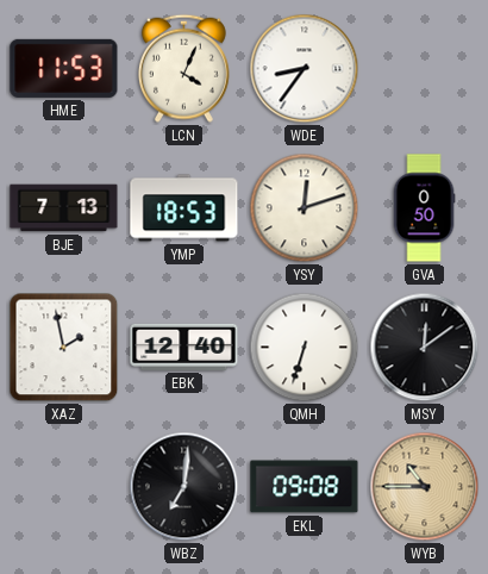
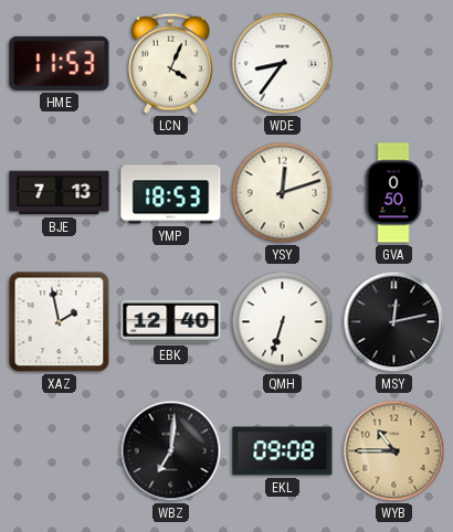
MSY: 12:09 -> 12:13 (394, 322)
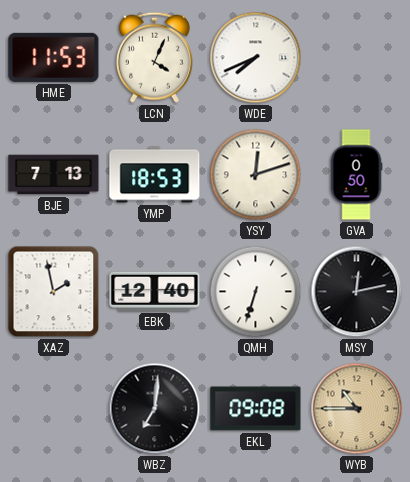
WDE: 8:36 -> 7:41 (256, 58)
